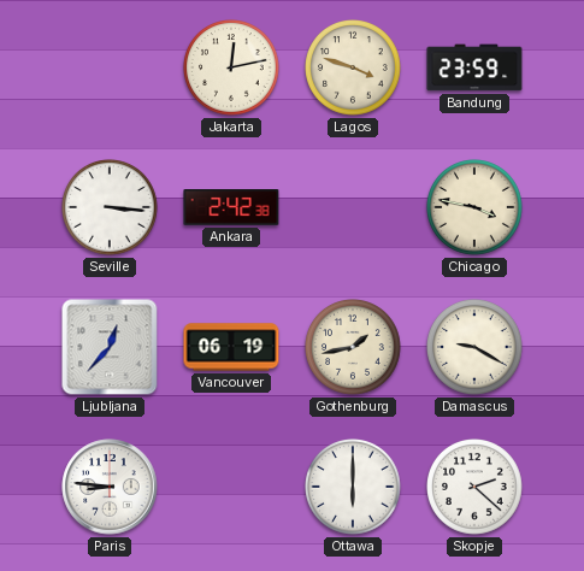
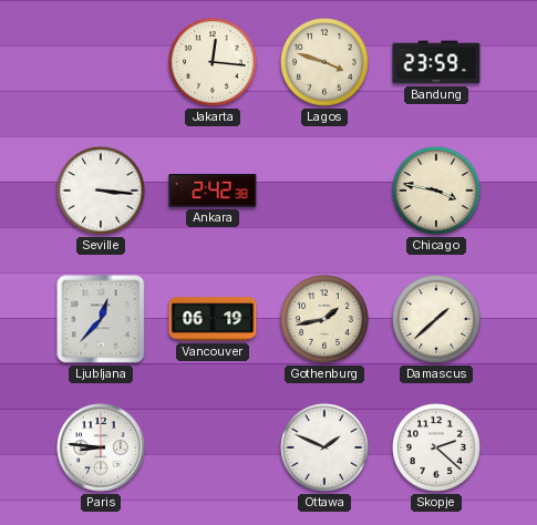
Jakarta: 12:13 -> 12:16 (214, 63)
Damascus: 9:20 -> 1:38 (437, 320)
Ottawa: 6:00 -> 1:49 (326, 449)
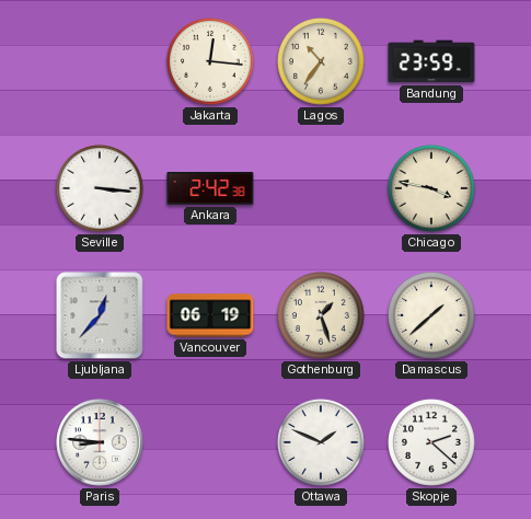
Lagos: 3:48 -> 10:36 (322, 62)
Gothenburg: 1:43 -> 1:27 (322, 316)
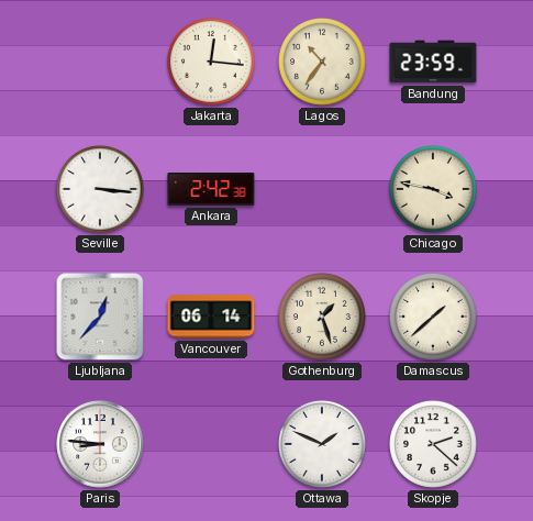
Vancouver: 06:19 -> 06:14 (211, 317)
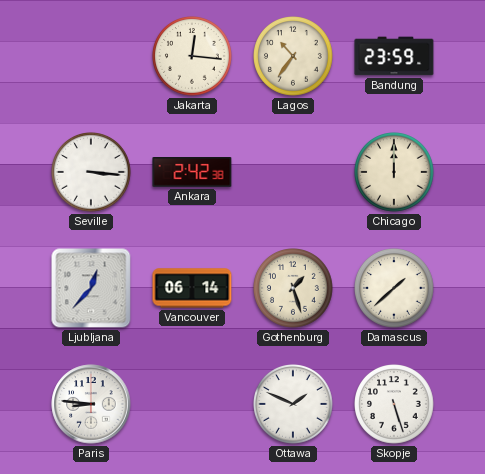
Chicago: 3:47 -> 12:00 (395, 173)
Skopje: 2:22 -> 5:27 (395, 405)
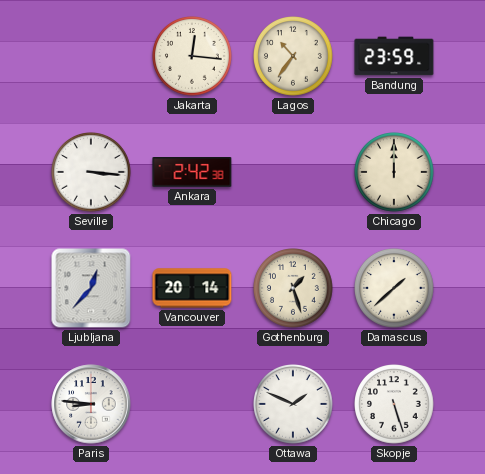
Vancouver: 06:14 -> 20:14 (192, 288)
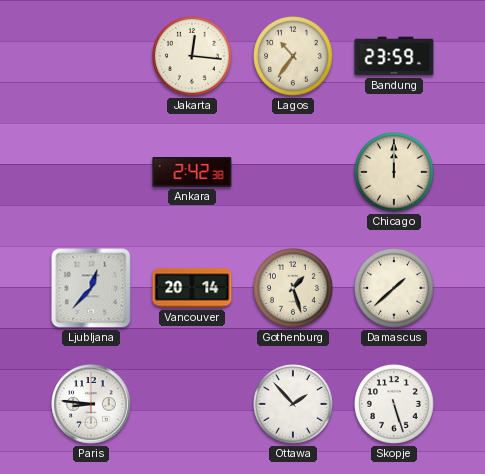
Seville: 3:16 -> none (92, 173)
Ottawa: 1:49 -> 1:53 (294, 405)
